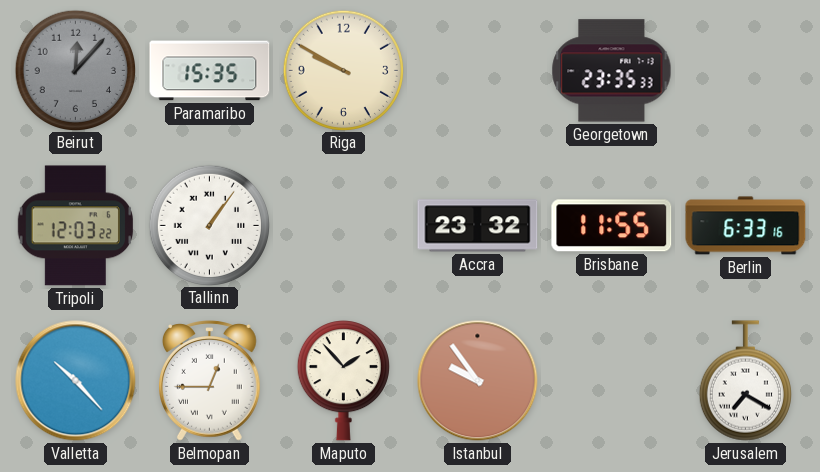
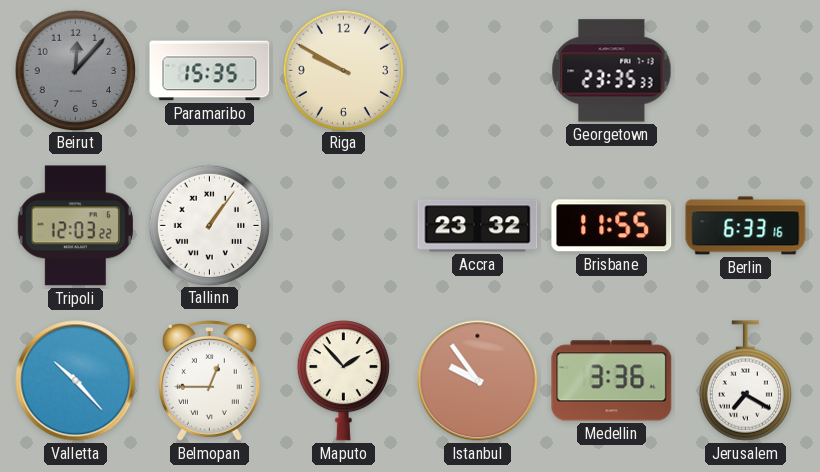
Medellin: none -> 3:36 (612, 381)
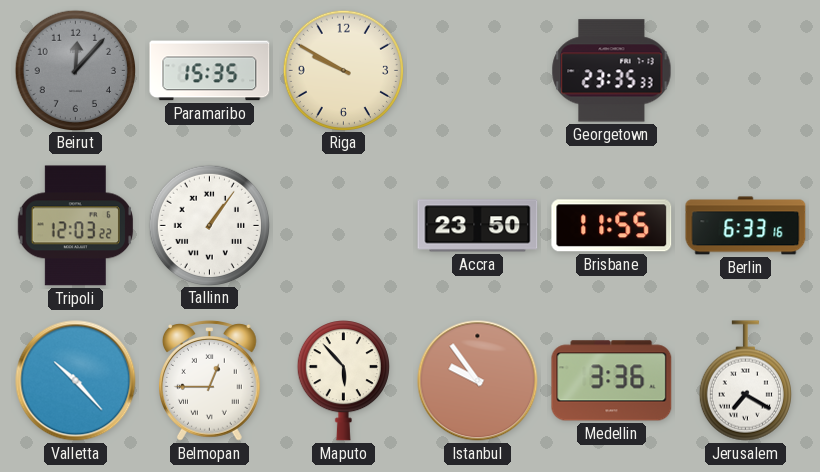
Accra: 23:32 -> 23:50 (478, 226)
Maputo: 1:53 -> 5:53 (343, 381)
